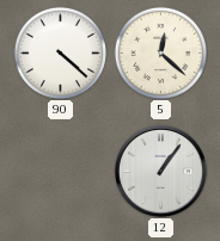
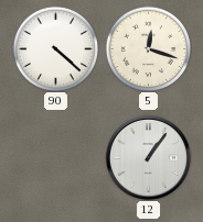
5: 12:22 -> 12:18 (148, 48)
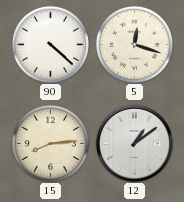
15: none -> 8:14 (50, 143)
12: 1:06 -> 1:09 (134, 143)
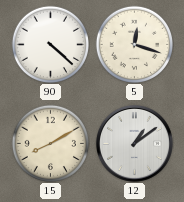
15: 8:14 -> 8:10 (50, 143)
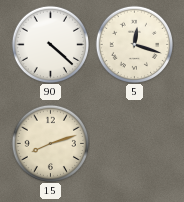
15: 8:10 -> 8:12 (50, 143)
12: 1:09 -> none (134, 143)
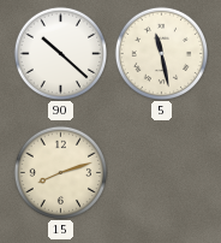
90: 4:22 -> 10:22 (60, 53)
5: 12:18 -> 11:28 (161, 53)
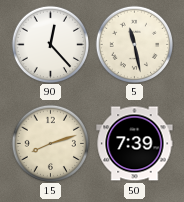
90: 10:22 -> 12:23 (50, 44)
50: none -> 7:39 (135, 144)
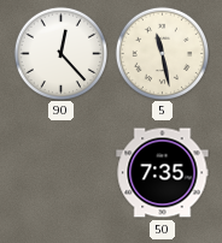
15: 8:12 -> none (50, 143)
50: 7:39 -> 7:35 (163, 173)
